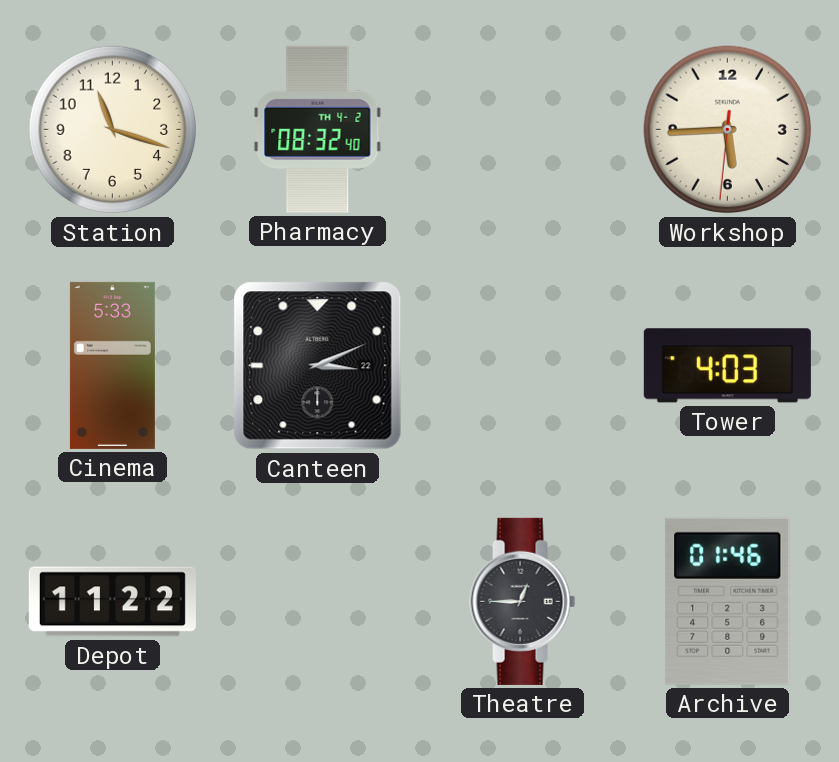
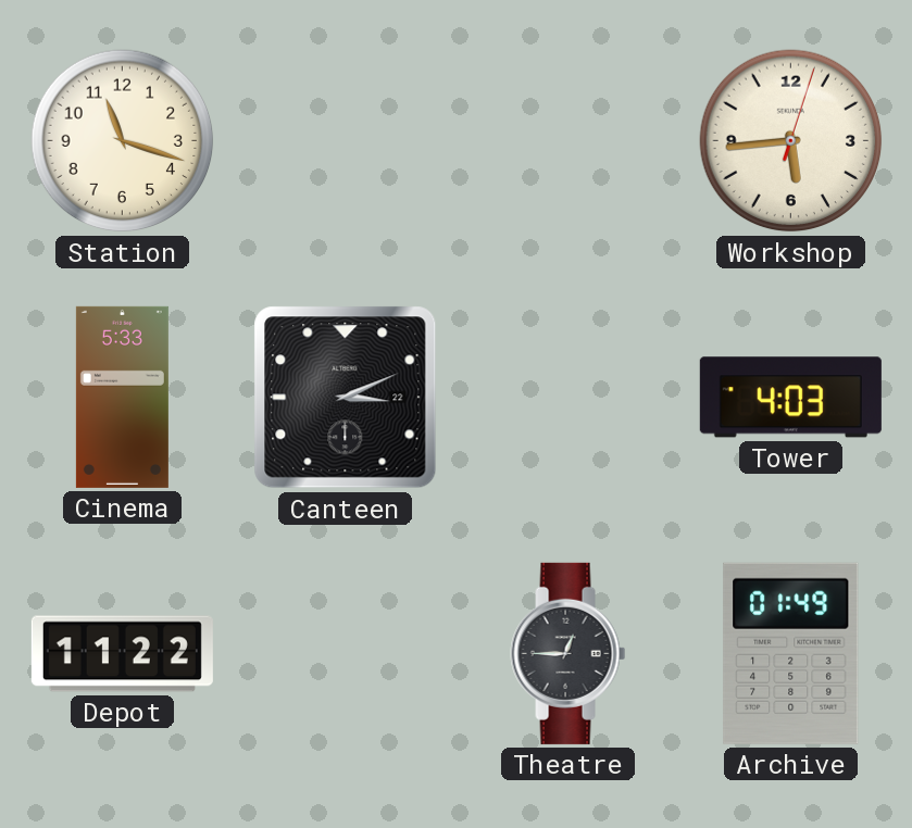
Pharmacy: 08:32 -> none (318, 129)
Workshop: 5:44:31 -> 5:44:03 (791, 141)
Archive: 01:46 -> 01:49 (791, 653)
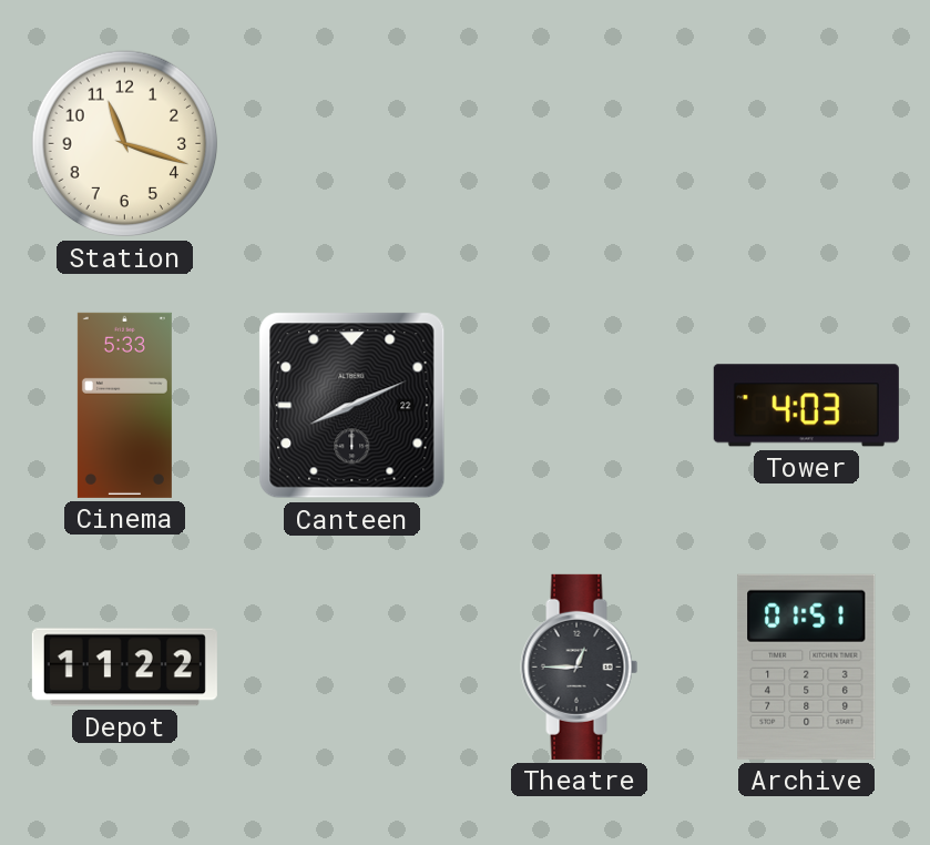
Workshop: 5:44 -> none (791, 141)
Canteen: 3:11 -> 8:11 (352, 406)
Archive: 01:49 -> 01:51 (807, 666)
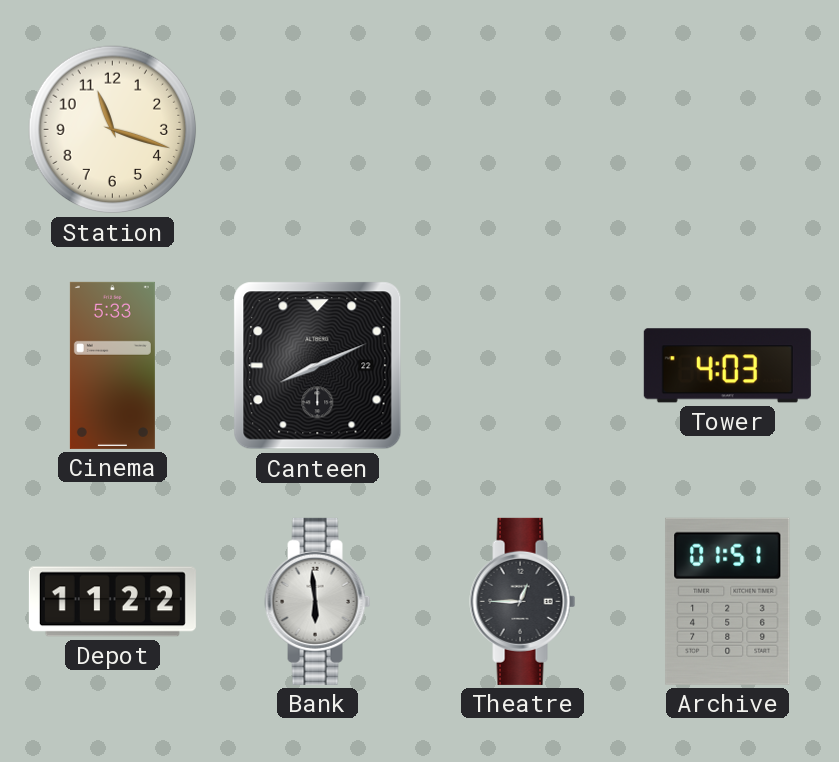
Bank: none -> 5:59 (318, 601)
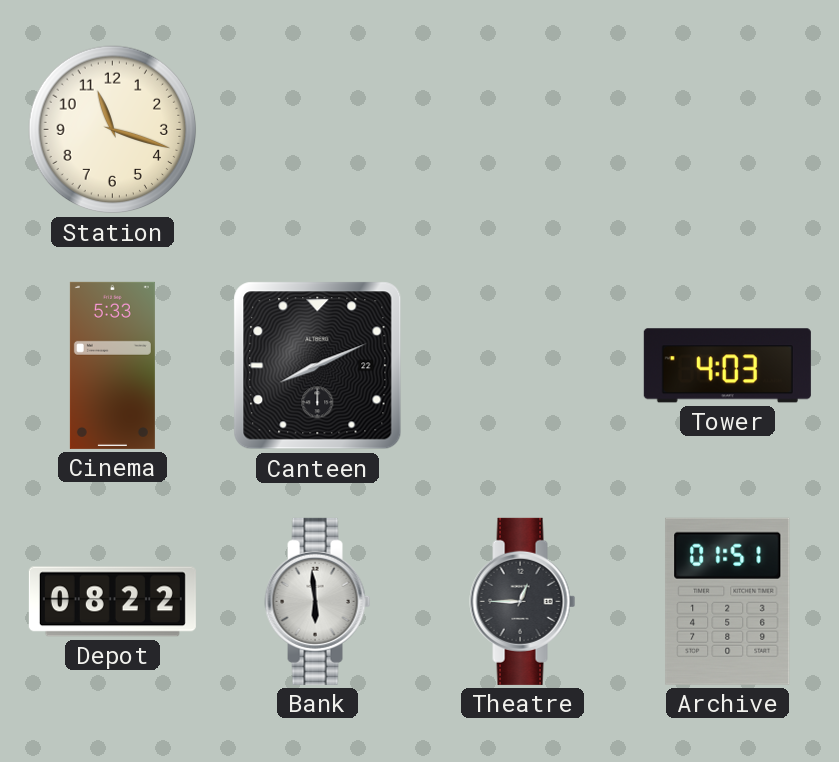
Depot: 11:22 -> 08:22 (112, 602)
